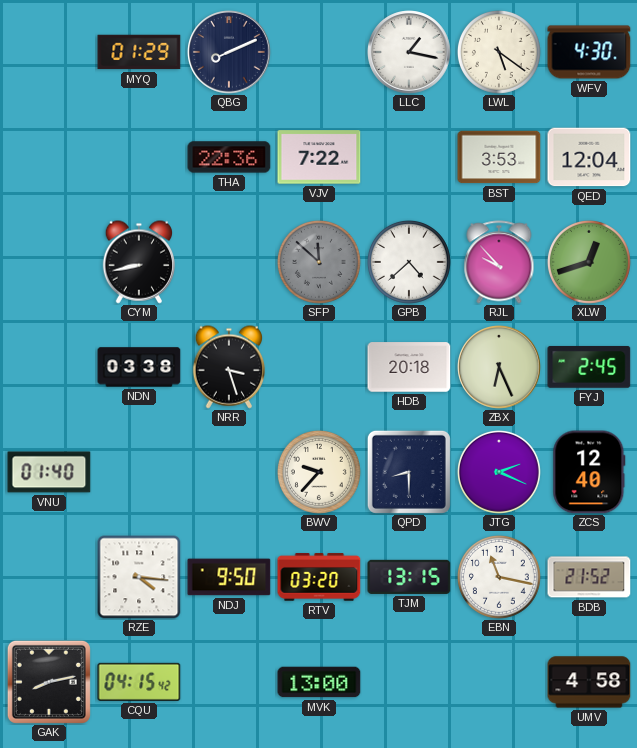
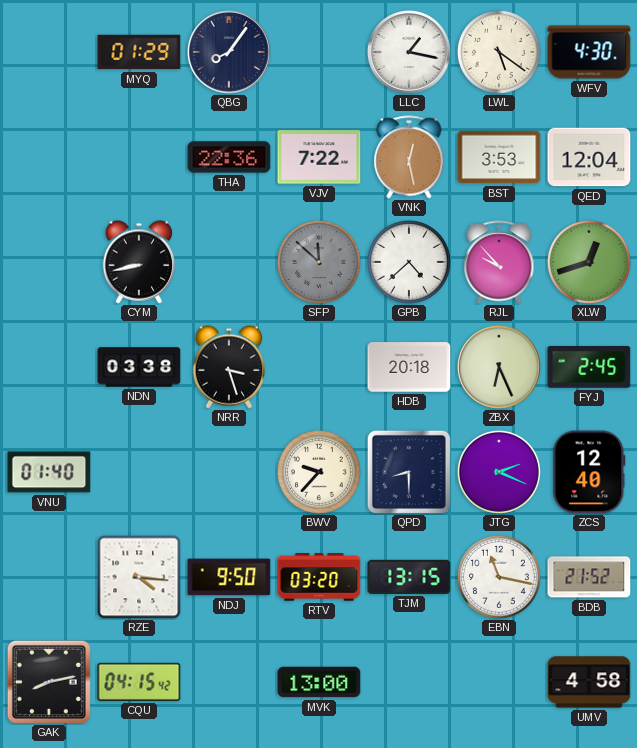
QBG: 8:11 -> 8:06 (229, 52)
VNK: none -> 12:28 (409, 157)
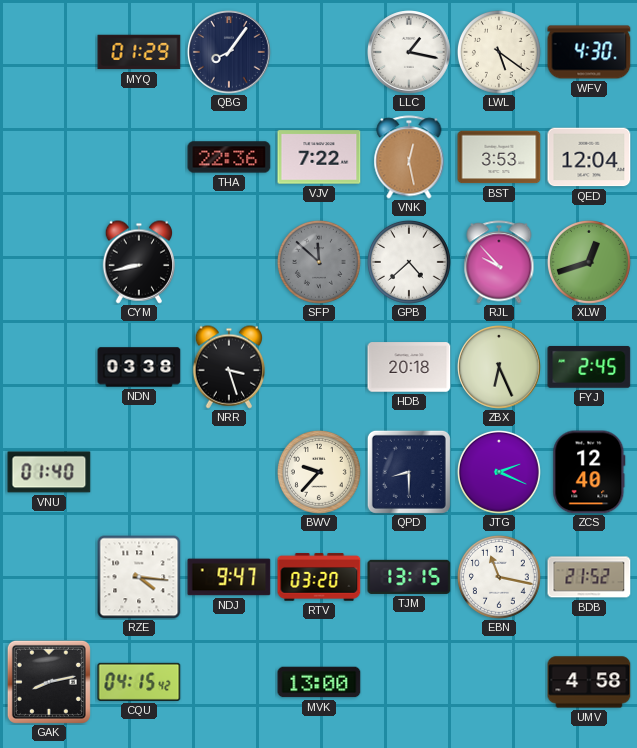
NDJ: 9:50 -> 9:47 (229, 577)
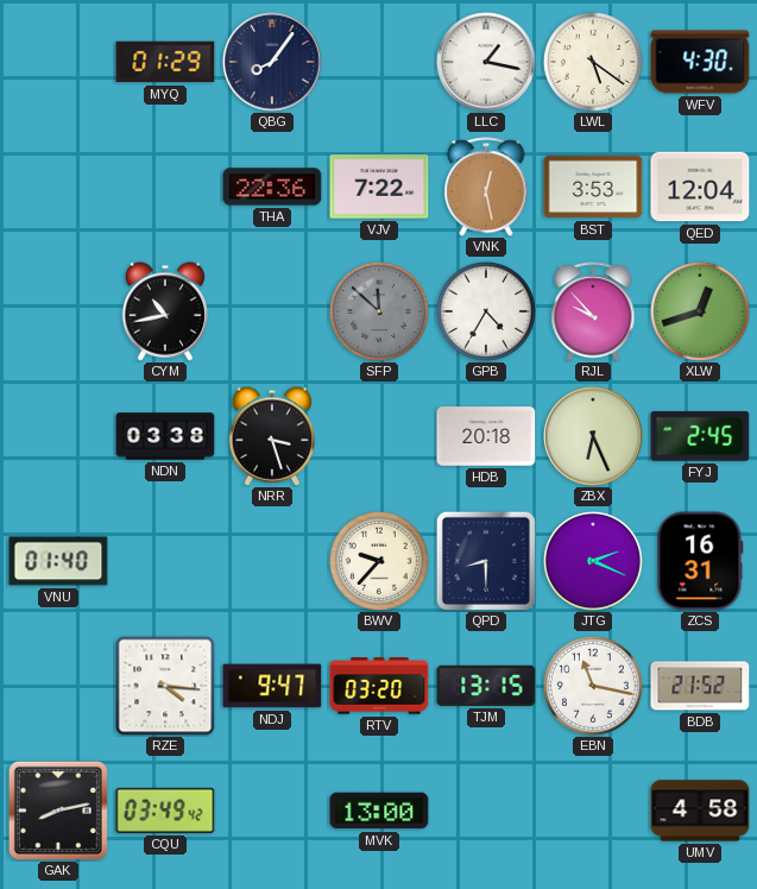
CYM: 8:43 -> 10:43 (164, 311)
GPB: 4:38 -> 4:35 (486, 311)
ZCS: 12:40 -> 16:31 (700, 561)
CQU: 04:15 -> 03:49 (165, 811)
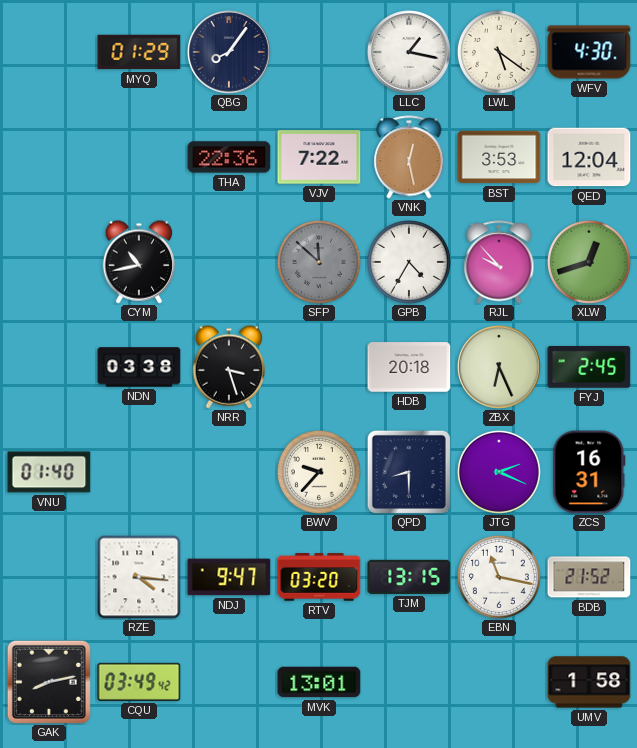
MVK: 13:00 -> 13:01 (319, 682)
UMV: 4:58 -> 1:58 (589, 682)
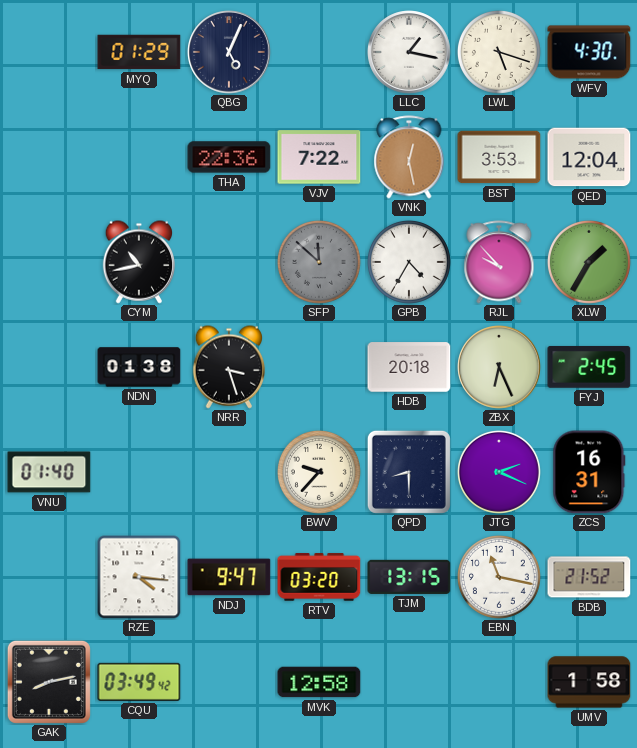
QBG: 8:06 -> 5:04 (229, 52)
LWL: 5:21 -> 5:18 (499, 52)
XLW: 12:42 -> 1:35 (589, 262)
NDN: 03:38 -> 01:38 (139, 367)
MVK: 13:01 -> 12:58 (319, 682)
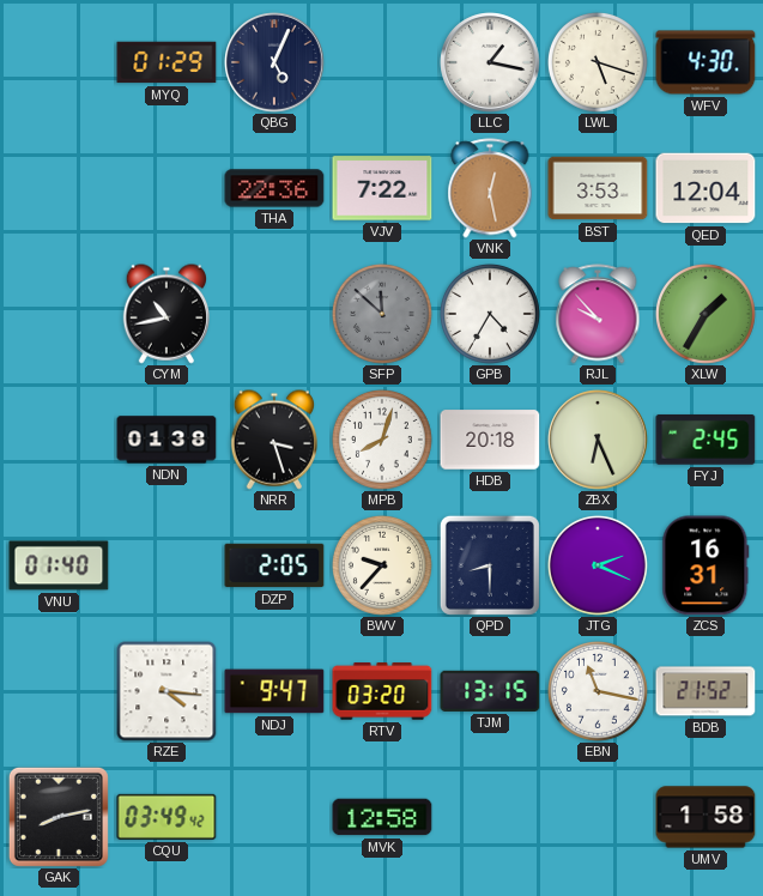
MPB: none -> 8:03 (382, 440)
DZP: none -> 2:05 (274, 565)
